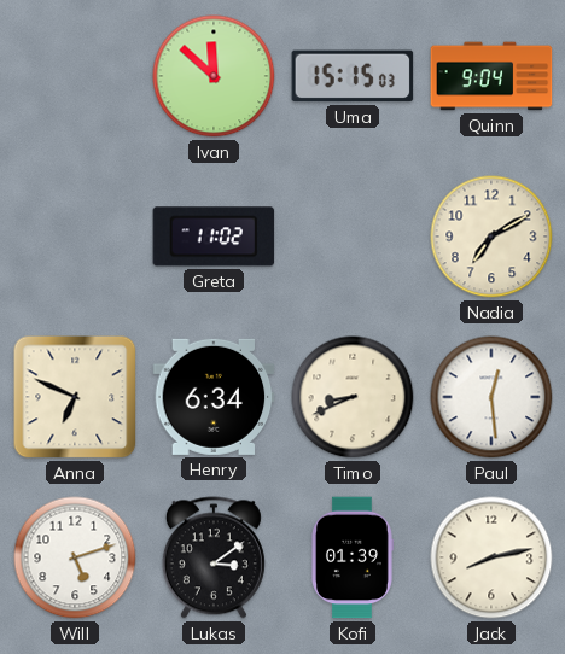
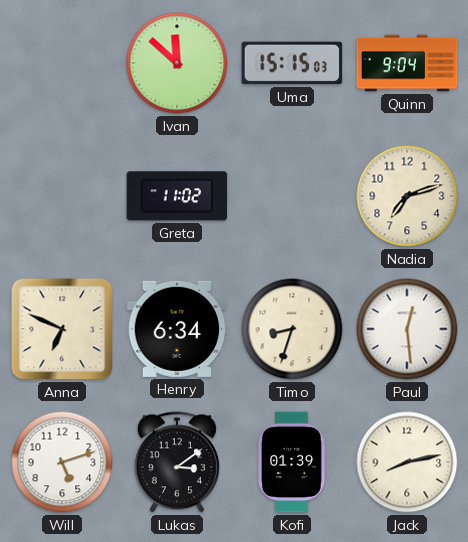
Nadia: 7:10 -> 7:12 (407, 196)
Timo: 8:41 -> 8:33 (292, 329)
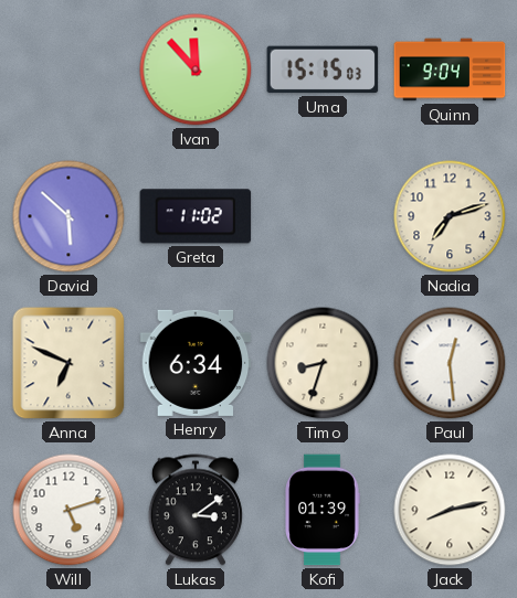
Ivan: 11:52 -> 11:53 (196, 70)
David: none -> 5:52 (68, 216)
